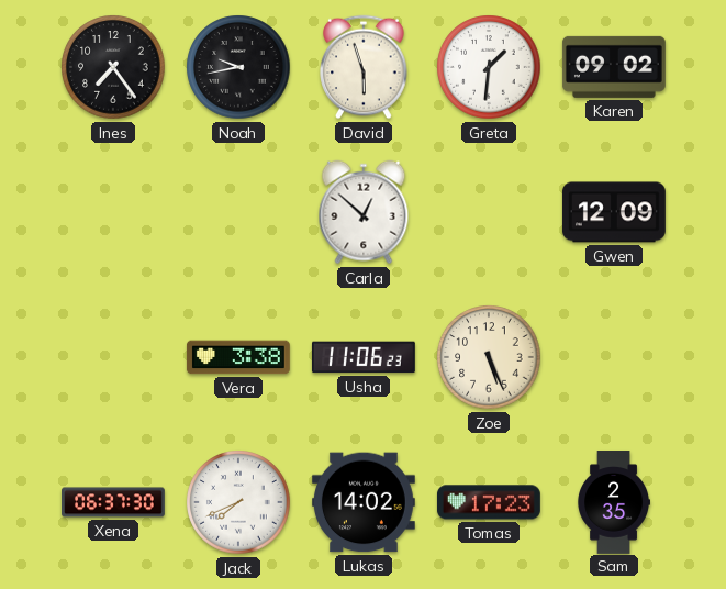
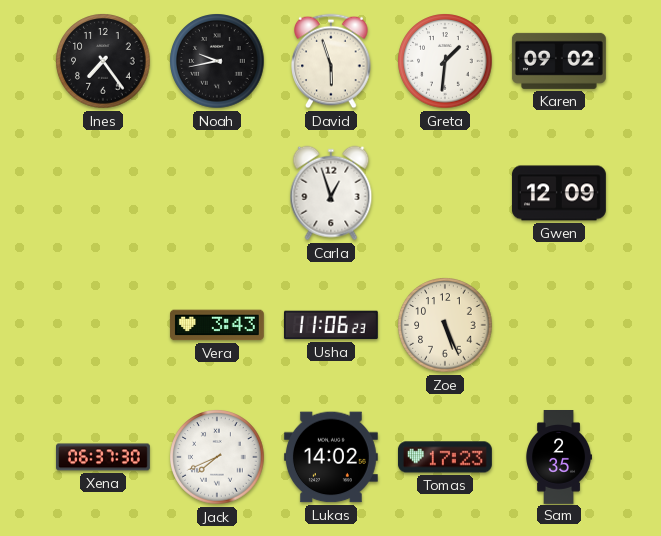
Carla: 12:52 -> 12:57 (331, 193)
Vera: 3:38 -> 3:43 (217, 325)
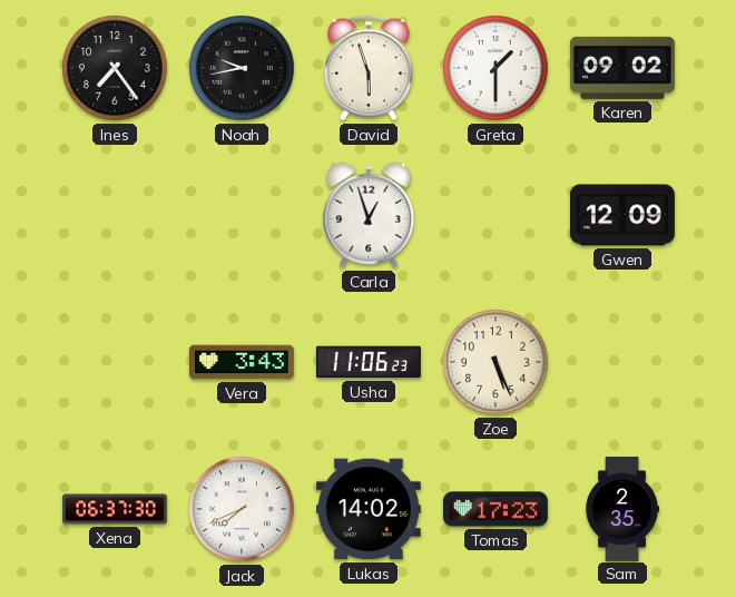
Greta: 1:31 -> 1:30 (495, 68)
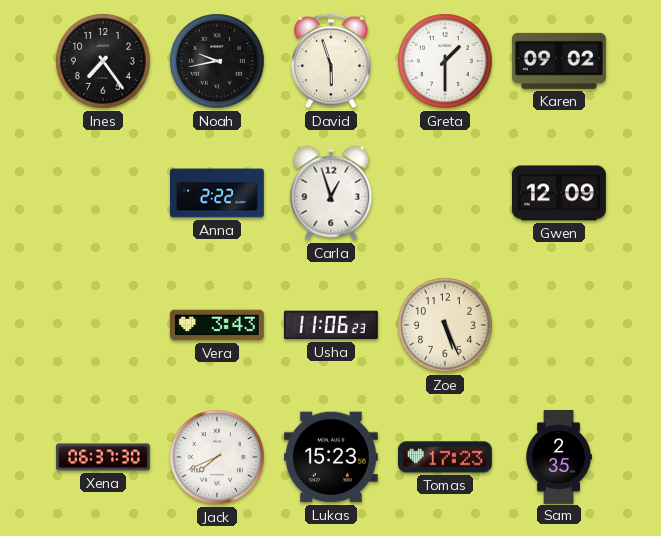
Anna: none -> 2:22 (218, 193)
Lukas: 14:02 -> 15:23 (331, 457)
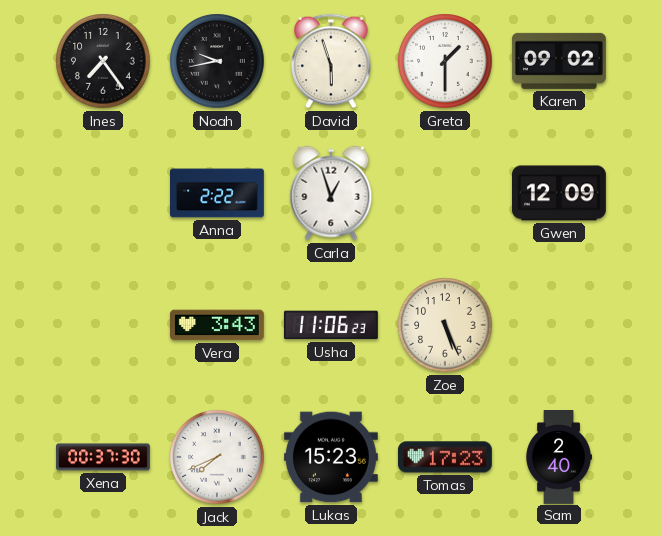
Xena: 06:37 -> 00:37 (104, 457)
Sam: 2:35 -> 2:40 (558, 457)
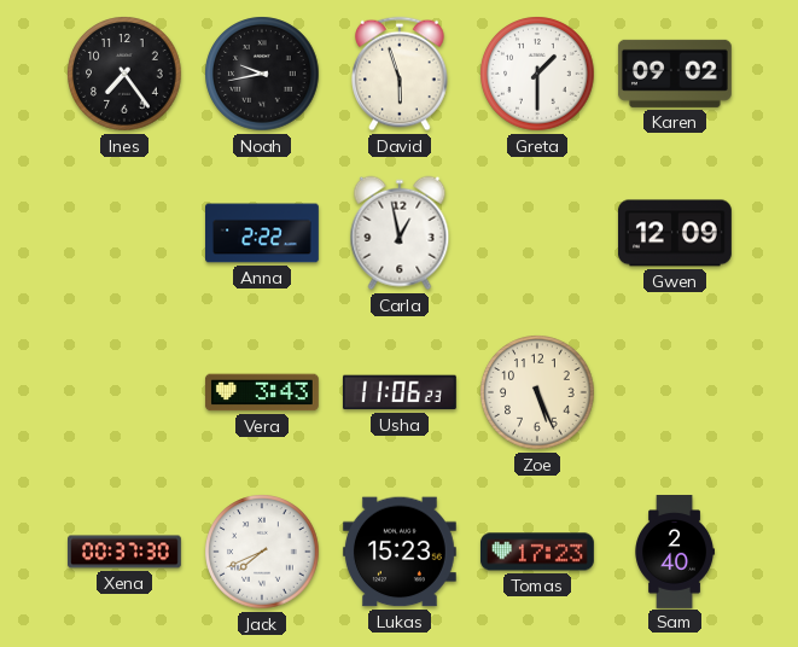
Carla: 12:57 -> 12:58 (400, 233)
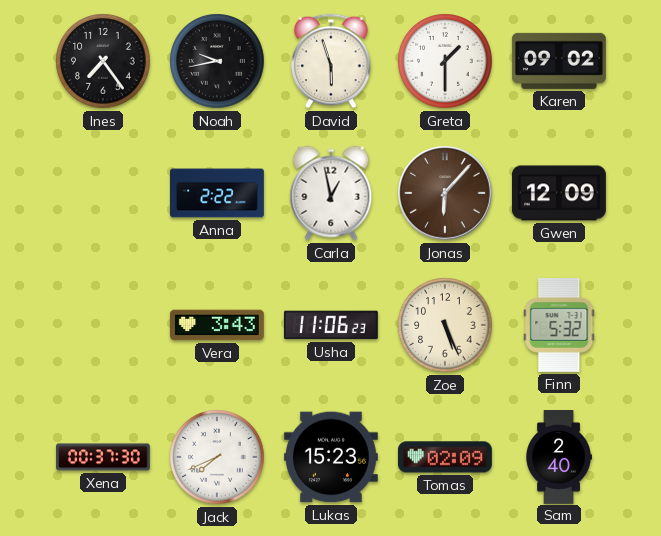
Jonas: none -> 6:07 (446, 194)
Finn: none -> 5:32 (559, 325)
Tomas: 17:23 -> 02:09 (445, 457)
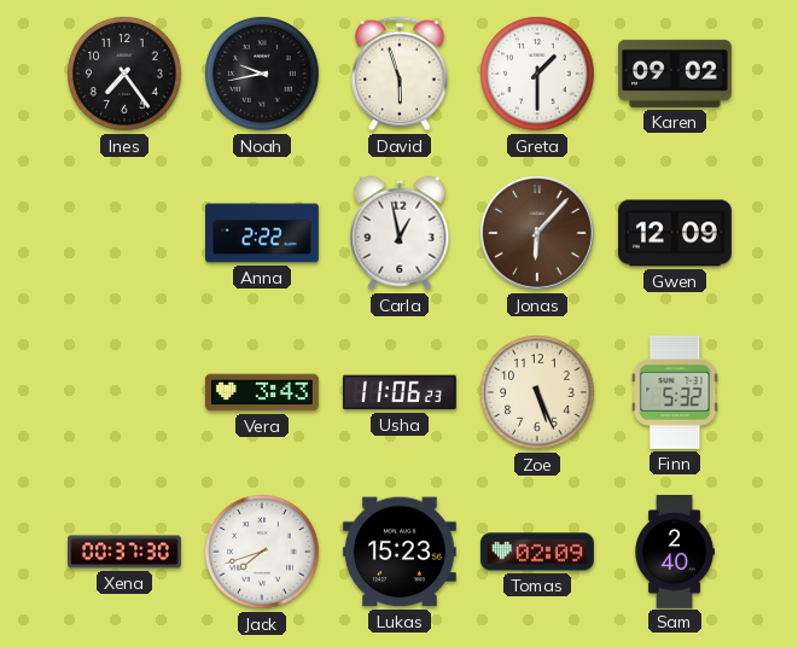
Jack: 7:41 -> 7:42 (262, 552)
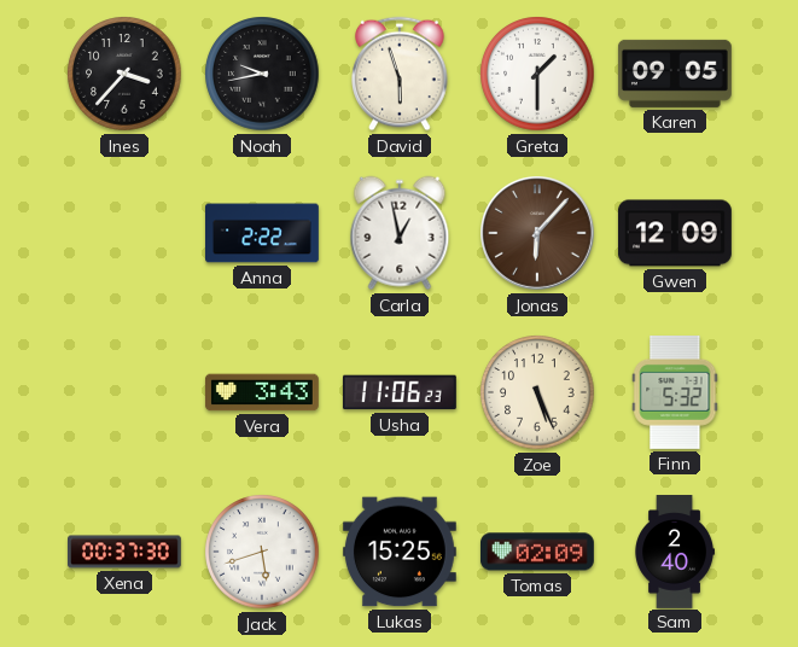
Ines: 7:24 -> 3:37 (124, 74)
Karen: 09:02 -> 09:05 (675, 74)
Jack: 7:42 -> 5:42 (262, 552)
Lukas: 15:23 -> 15:25 (400, 552)
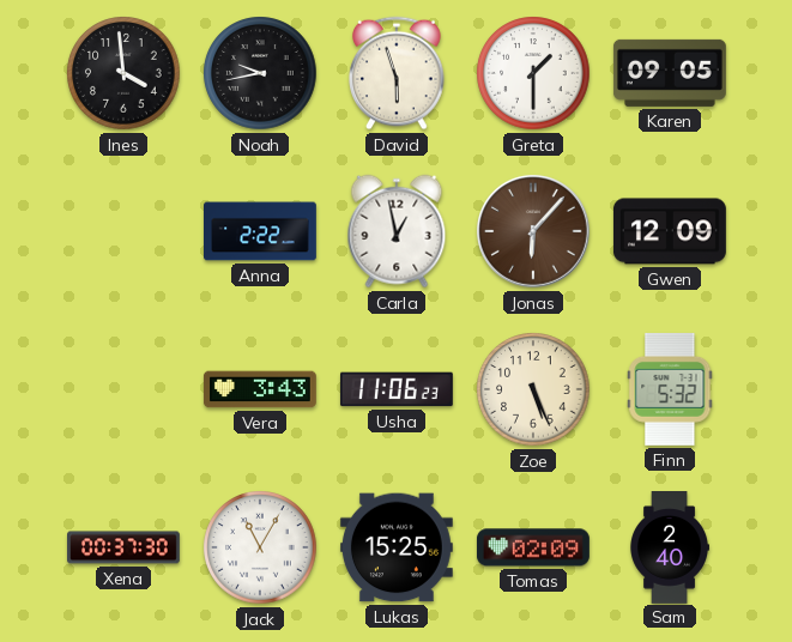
Ines: 3:37 -> 3:59 (123, 73)
Jack: 5:42 -> 11:05 (260, 547)
